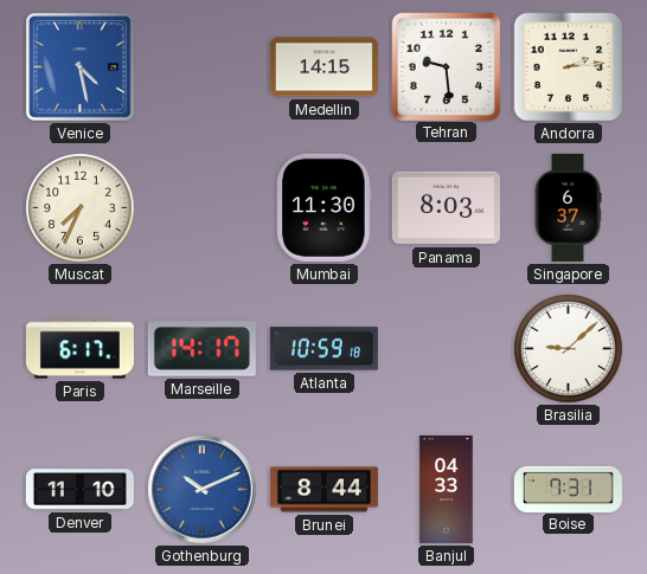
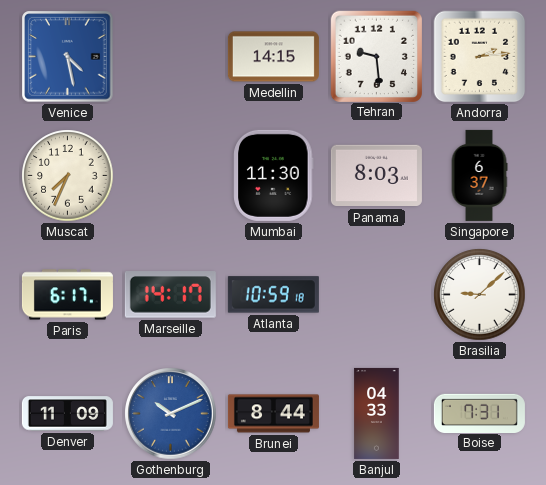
Denver: 11:10 -> 11:09 (67, 414)
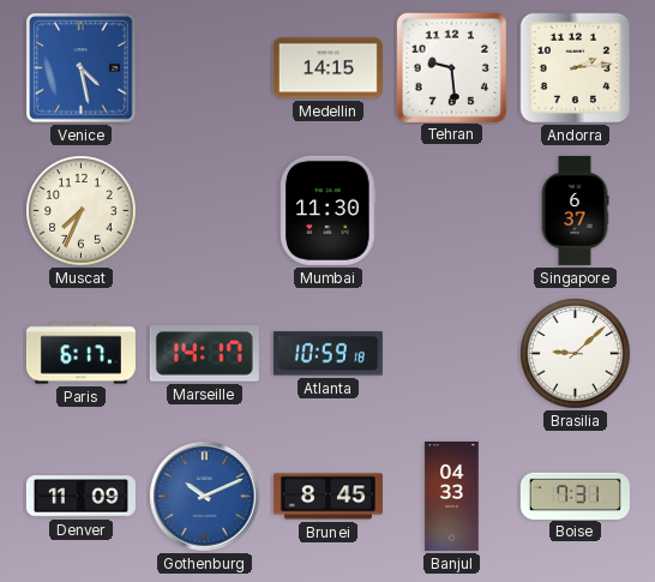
Panama: 8:03 -> none (376, 176)
Brunei: 8:44 -> 8:45 (327, 497)
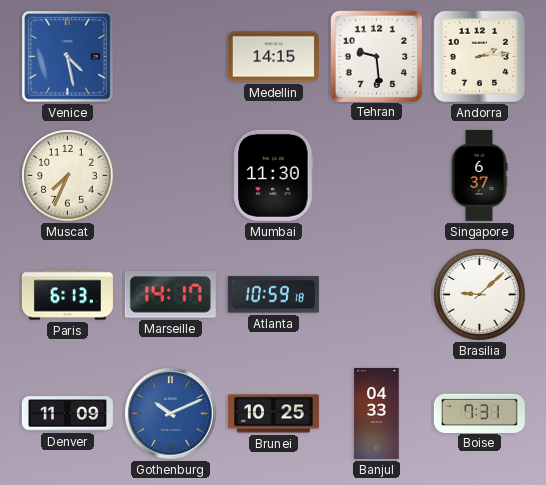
Paris: 6:17 -> 6:13 (67, 295)
Brunei: 8:45 -> 10:25 (273, 414)
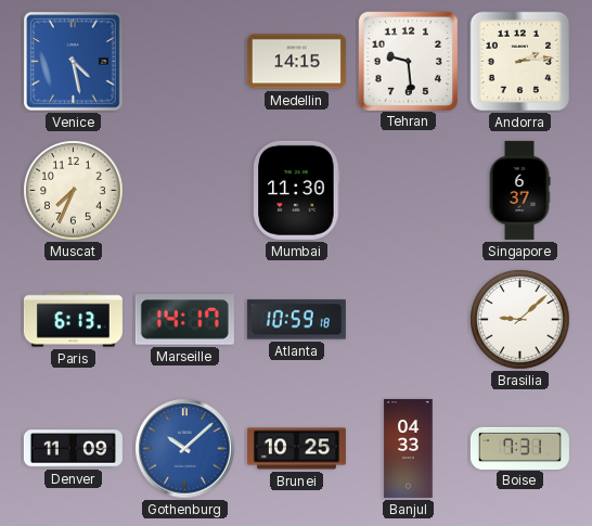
Gothenburg: 10:11 -> 10:08 (185, 449)
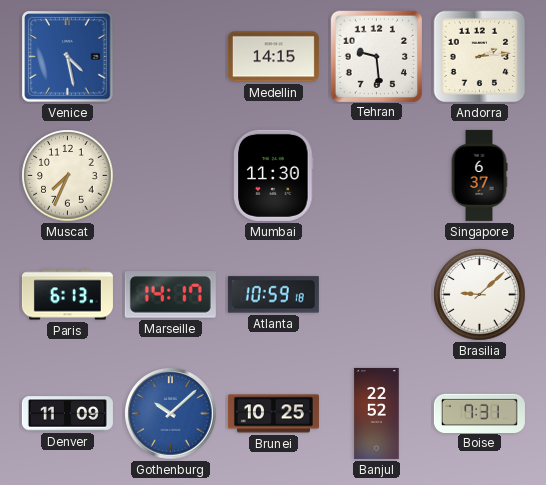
Banjul: 04:33 -> 22:52 (377, 413)
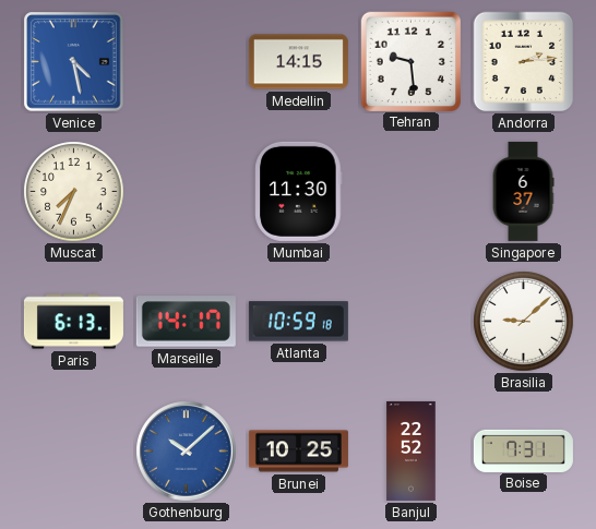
Denver: 11:09 -> none (67, 414)
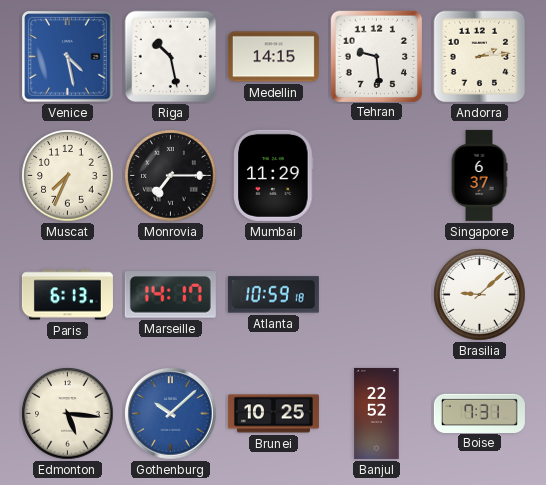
Riga: none -> 10:28 (171, 57)
Monrovia: none -> 7:15 (171, 176)
Mumbai: 11:30 -> 11:29 (274, 175)
Edmonton: none -> 5:16 (68, 414)
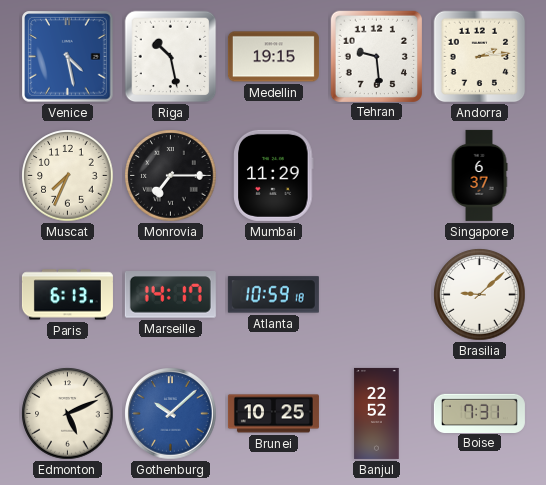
Medellin: 14:15 -> 19:15 (273, 57)
Edmonton: 5:16 -> 5:11 (68, 414)
